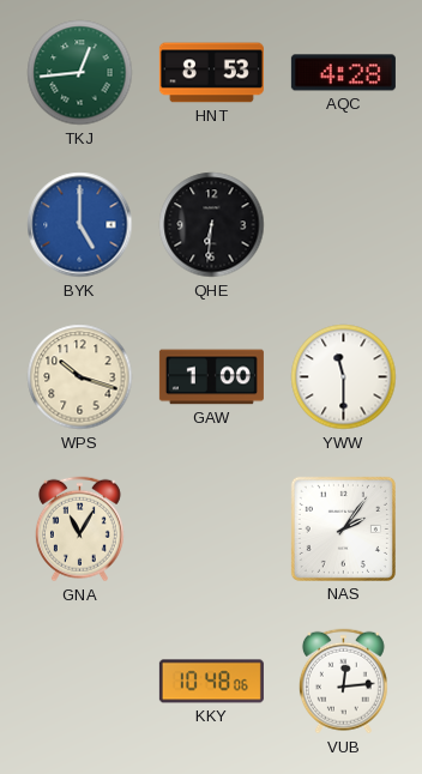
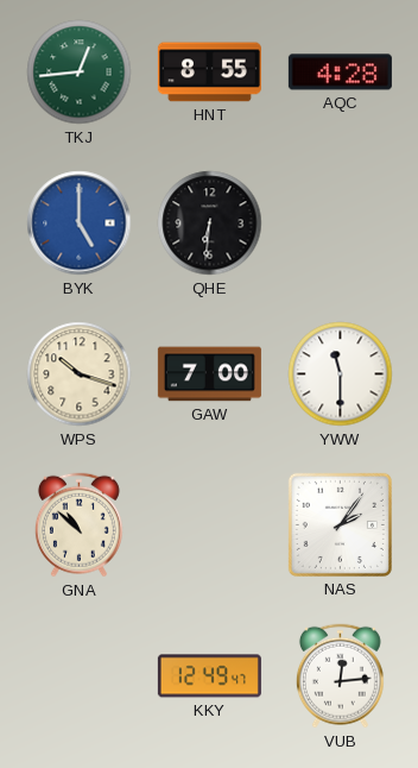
HNT: 8:53 -> 8:55 (209, 73)
GAW: 1:00 -> 7:00 (209, 374)
GNA: 11:05 -> 10:52 (78, 525)
KKY: 10:48 -> 12:49 (209, 676)
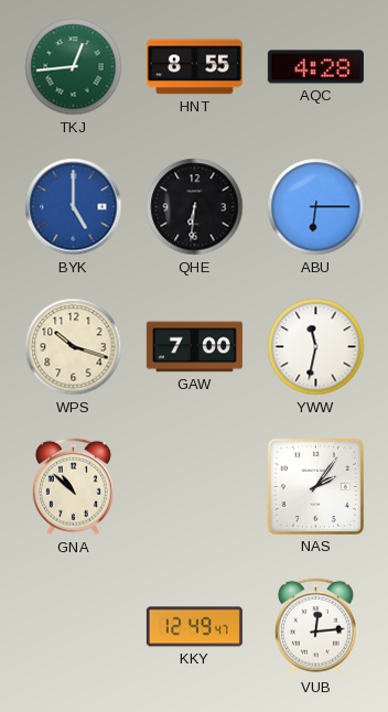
ABU: none -> 6:15 (316, 207)
YWW: 11:30 -> 11:32 (316, 347)
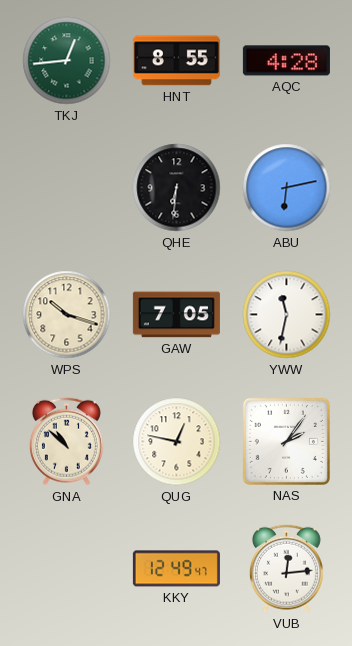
BYK: 5:00 -> none (74, 207)
ABU: 6:15 -> 6:13 (287, 188)
GAW: 7:00 -> 7:05 (176, 315)
QUG: none -> 12:47 (177, 442)
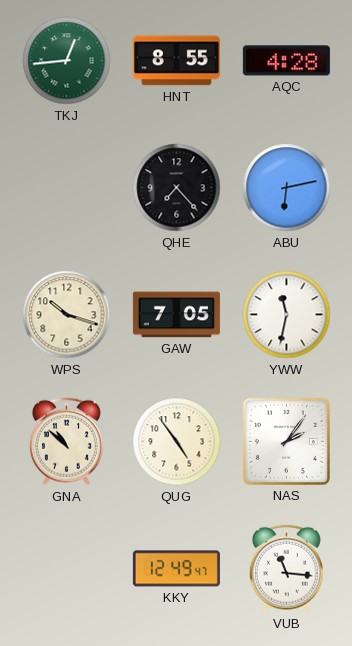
QHE: 6:31 -> 7:23 (177, 188)
QUG: 12:47 -> 4:54 (177, 442)
VUB: 12:14 -> 11:16 (286, 569)
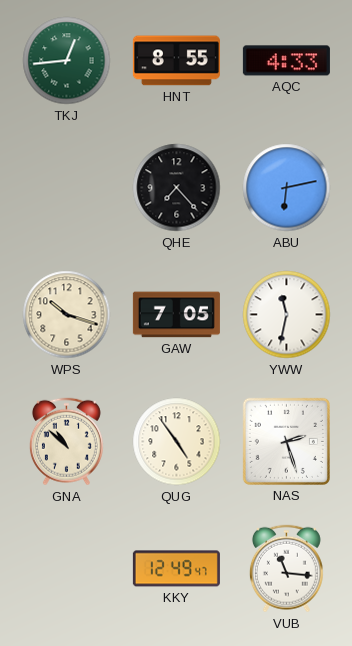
AQC: 4:28 -> 4:33 (286, 61)
NAS: 2:06 -> 2:27 (286, 441)
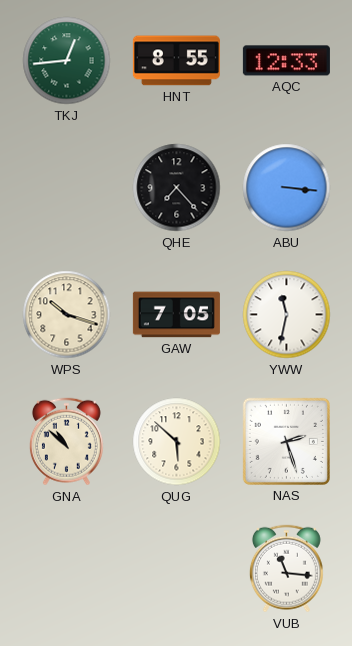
AQC: 4:33 -> 12:33 (286, 61)
ABU: 6:13 -> 3:16 (287, 188)
QUG: 4:54 -> 5:52 (177, 442)
KKY: 12:49 -> none (176, 569)
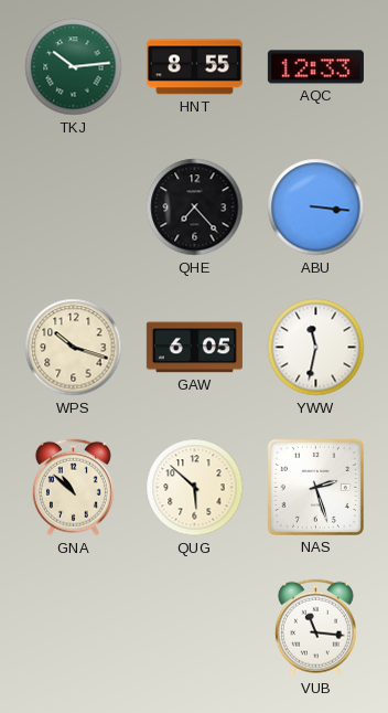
TKJ: 12:44 -> 10:14 (74, 67)
GAW: 7:05 -> 6:05 (194, 348)
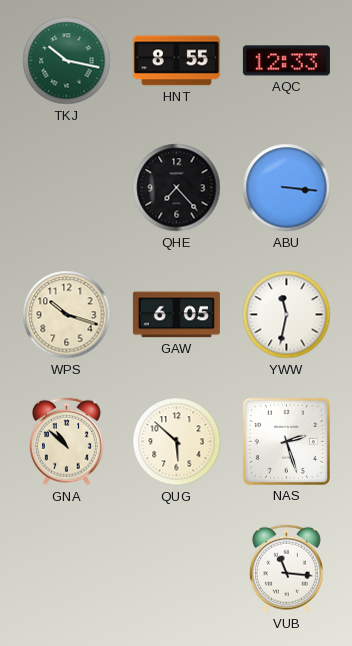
TKJ: 10:14 -> 10:17 (67, 61)
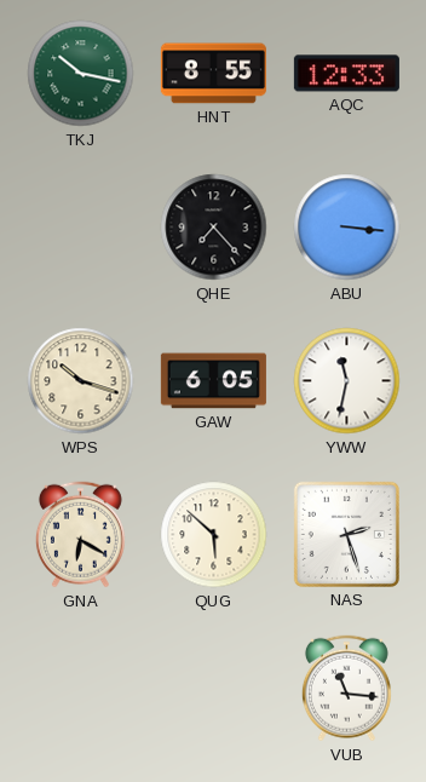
GNA: 10:52 -> 6:20 (80, 535)
